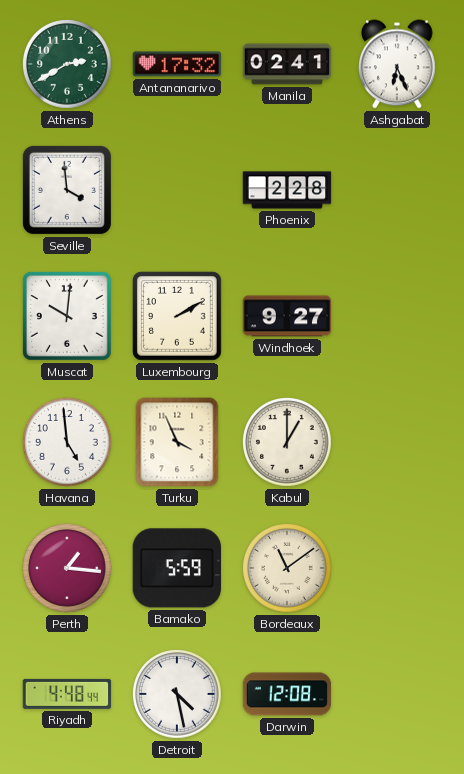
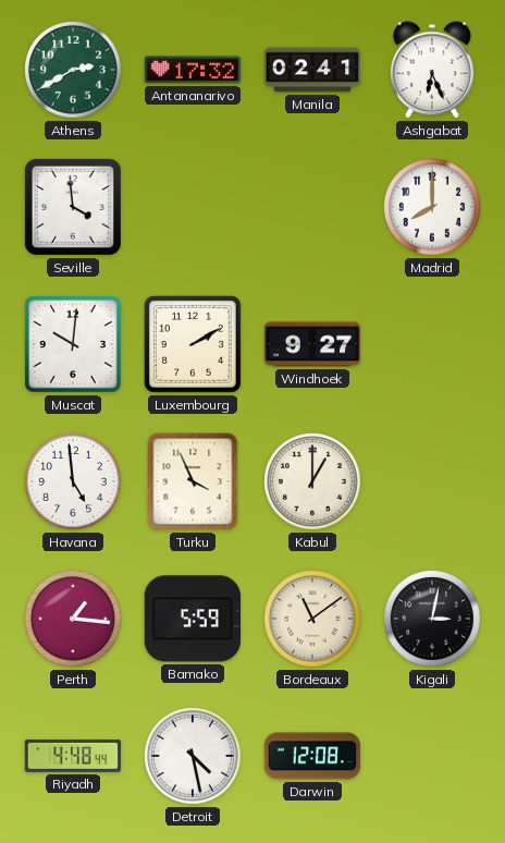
Phoenix: 2:28 -> none (287, 190)
Madrid: none -> 8:00 (433, 208)
Kigali: none -> 3:02 (433, 620)
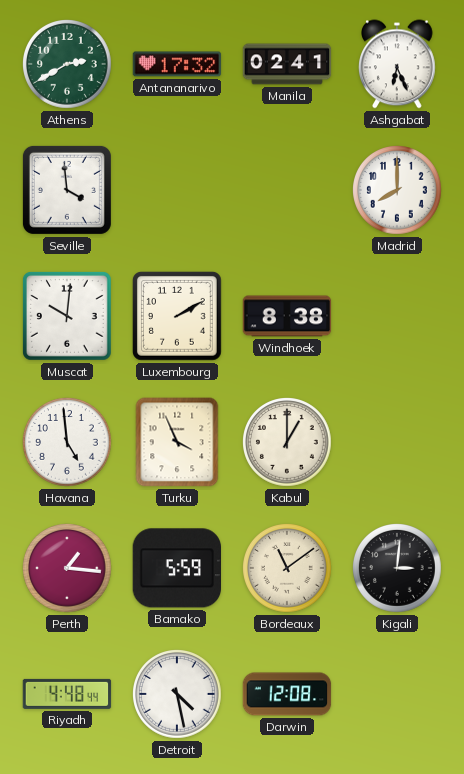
Windhoek: 9:27 -> 8:38 (287, 316)
Kigali: 3:02 -> 3:01 (398, 569)
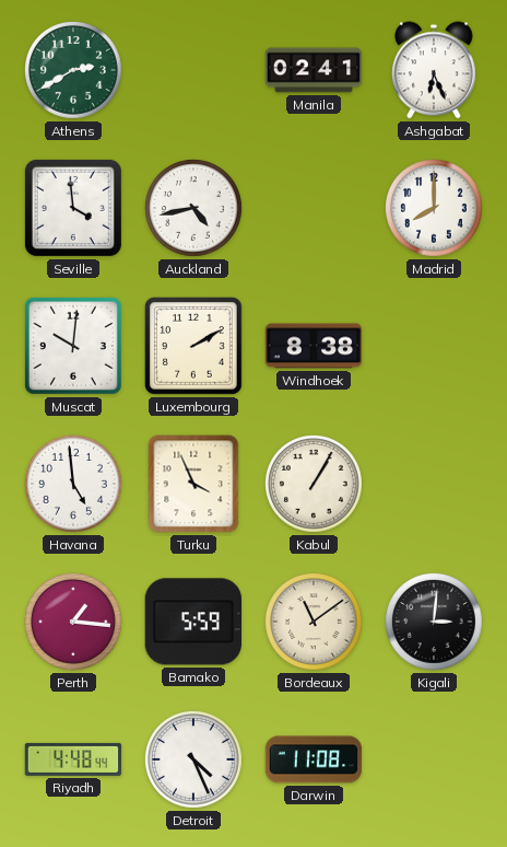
Antananarivo: 17:32 -> none (177, 64)
Auckland: none -> 4:43 (194, 209)
Kabul: 1:00 -> 1:05 (315, 485)
Detroit: 4:28 -> 4:26 (194, 761)
Darwin: 12:08 -> 11:08 (314, 759)
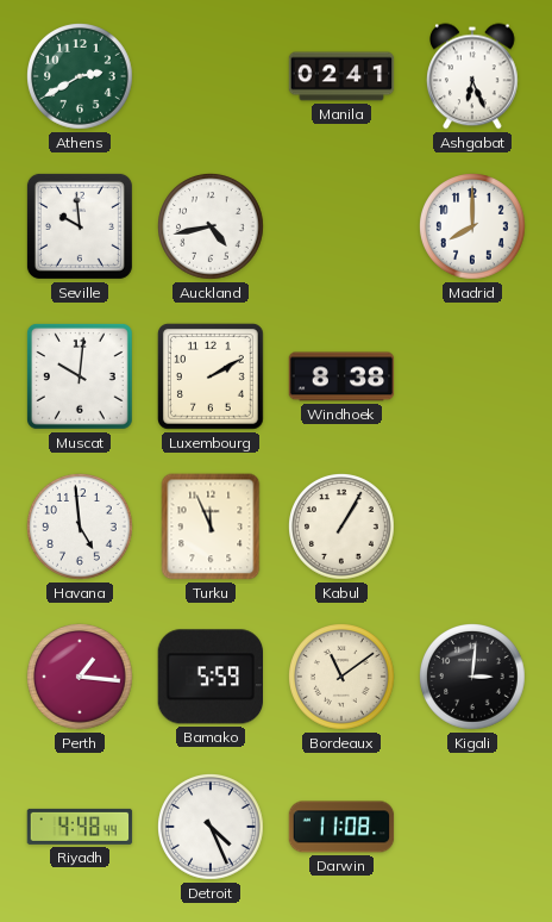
Seville: 3:59 -> 9:59 (80, 226)
Turku: 3:56 -> 11:56 (211, 527)
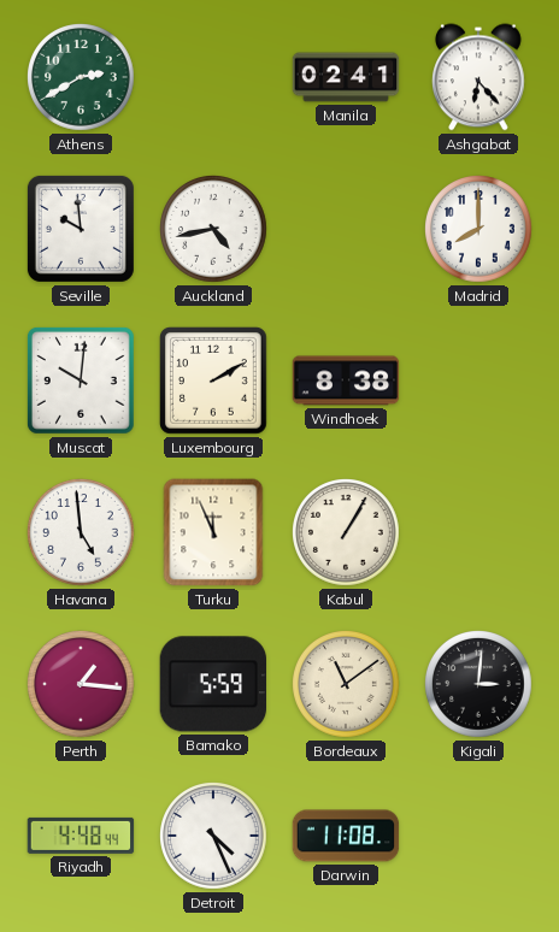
Ashgabat: 6:26 -> 6:23 (479, 77)
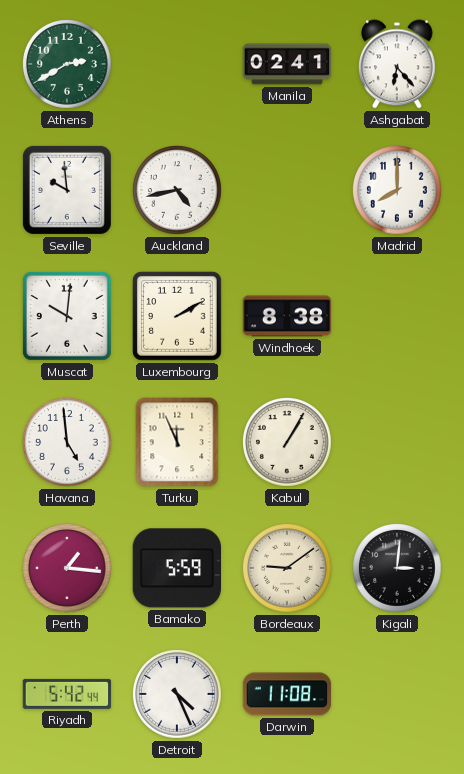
Bordeaux: 11:09 -> 9:09 (288, 569)
Riyadh: 4:48 -> 5:42 (67, 694)
